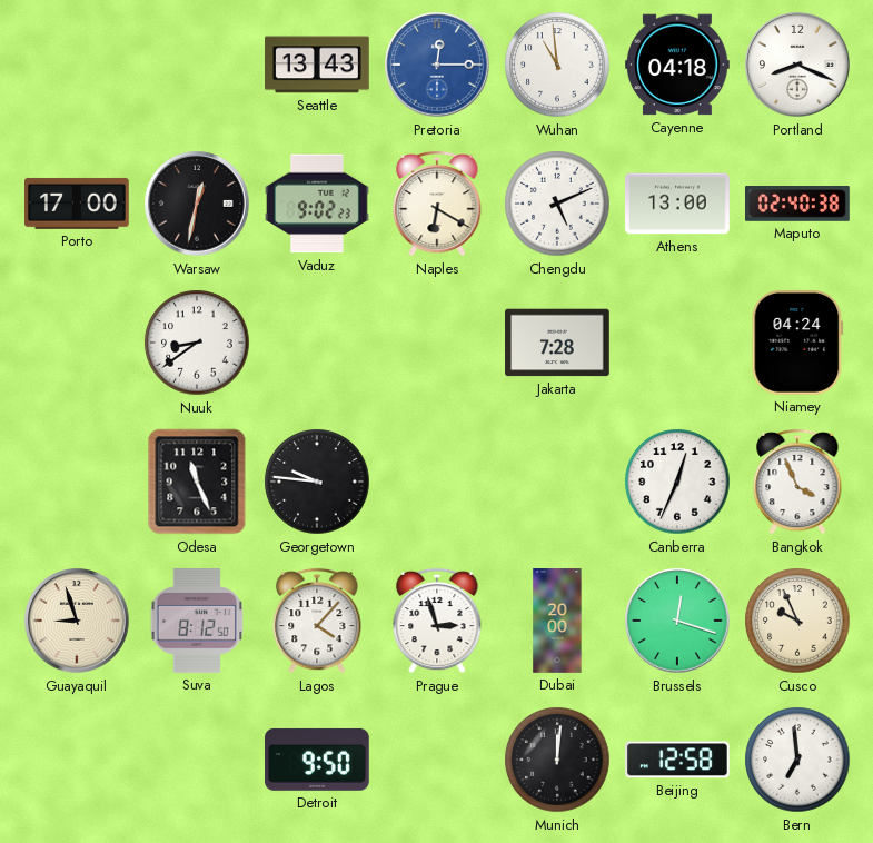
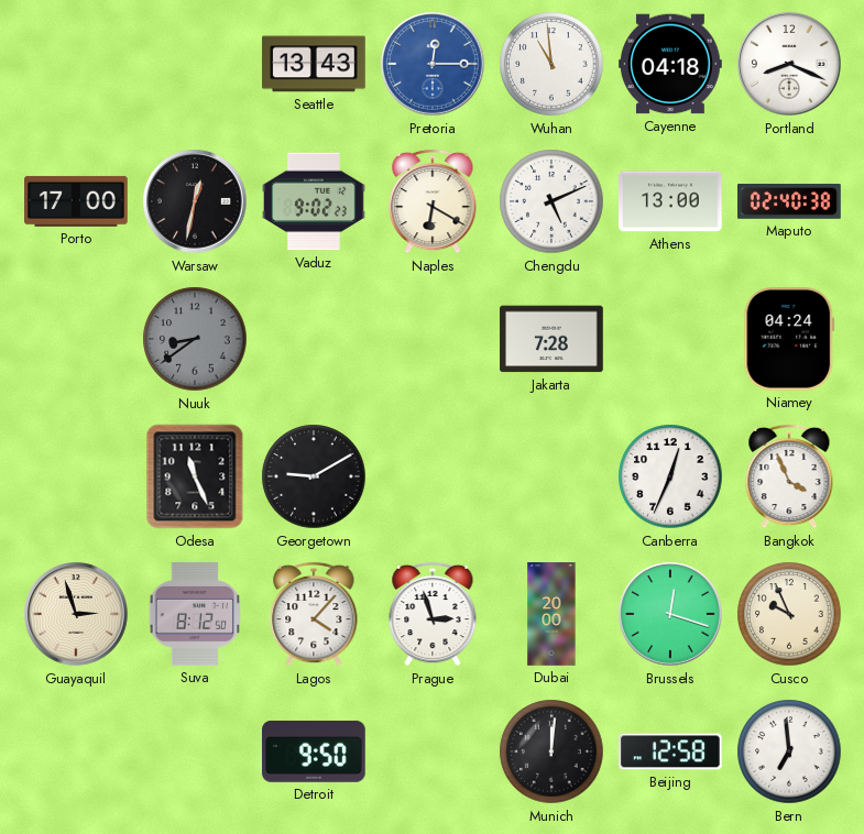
Nuuk dial: white -> grey (195, 339)
Georgetown: 9:46 -> 9:10 (314, 476)
Guayaquil: 8:57 -> 2:57 (76, 614)
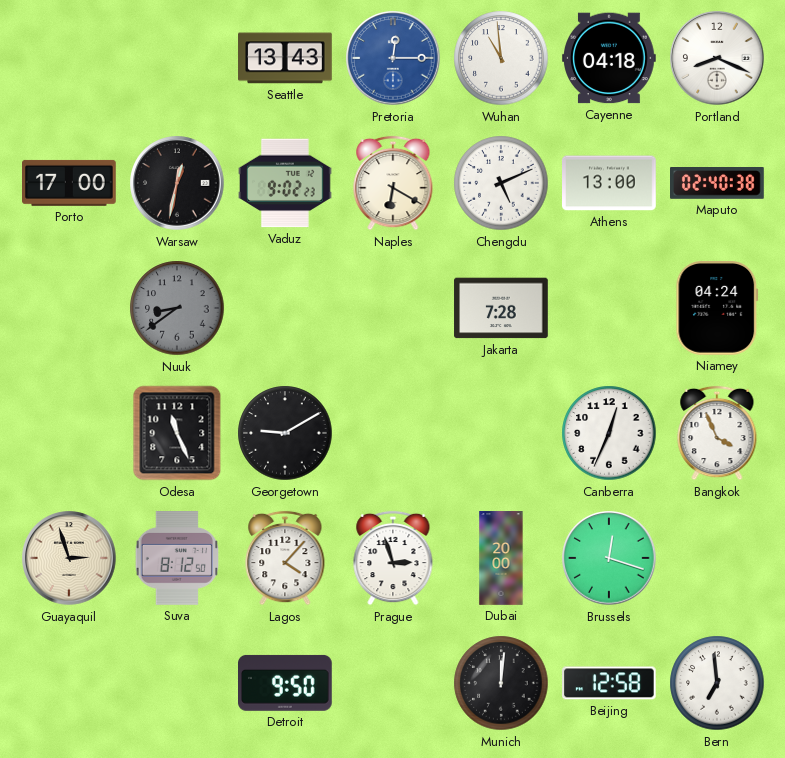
Cusco: 9:56 -> none (789, 614)
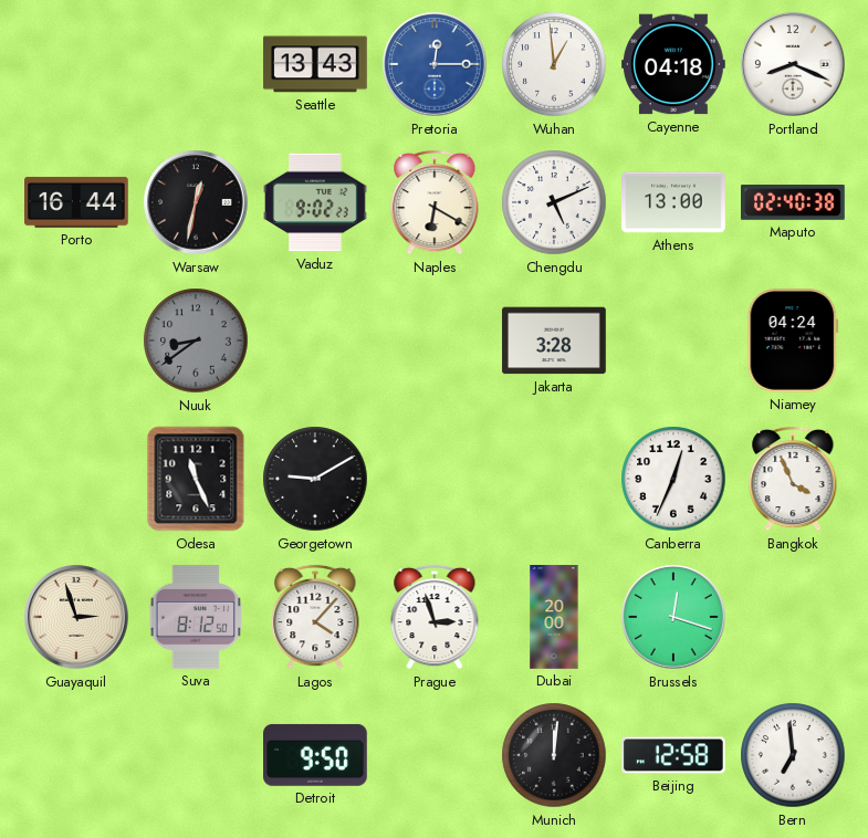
Wuhan: 10:59 -> 12:59 (554, 64)
Porto: 17:00 -> 16:44 (77, 202)
Jakarta: 7:28 -> 3:28 (554, 341)
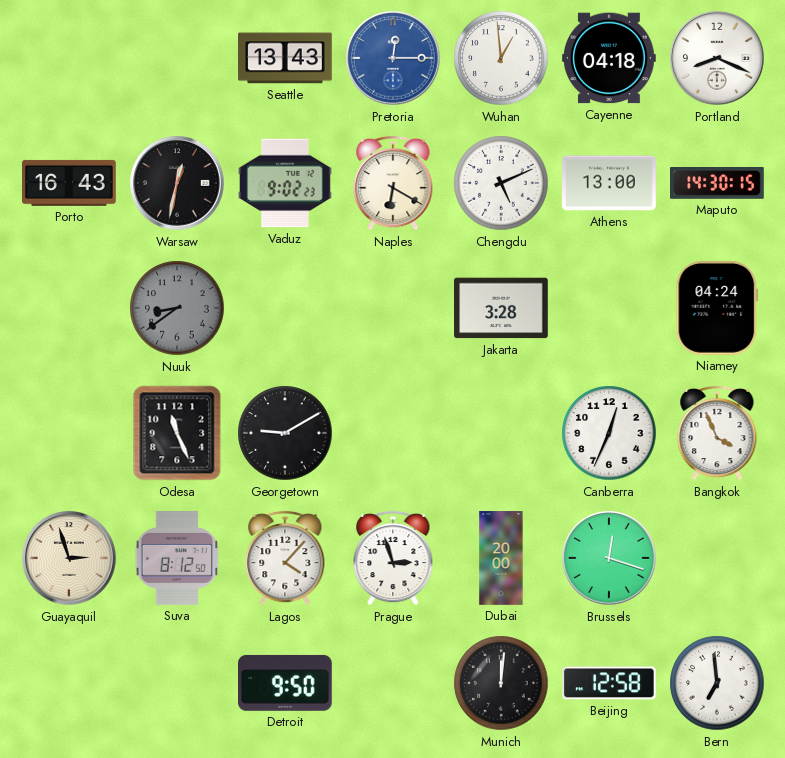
Porto: 16:44 -> 16:43 (70, 183)
Maputo: 02:40 -> 14:30 (718, 183)
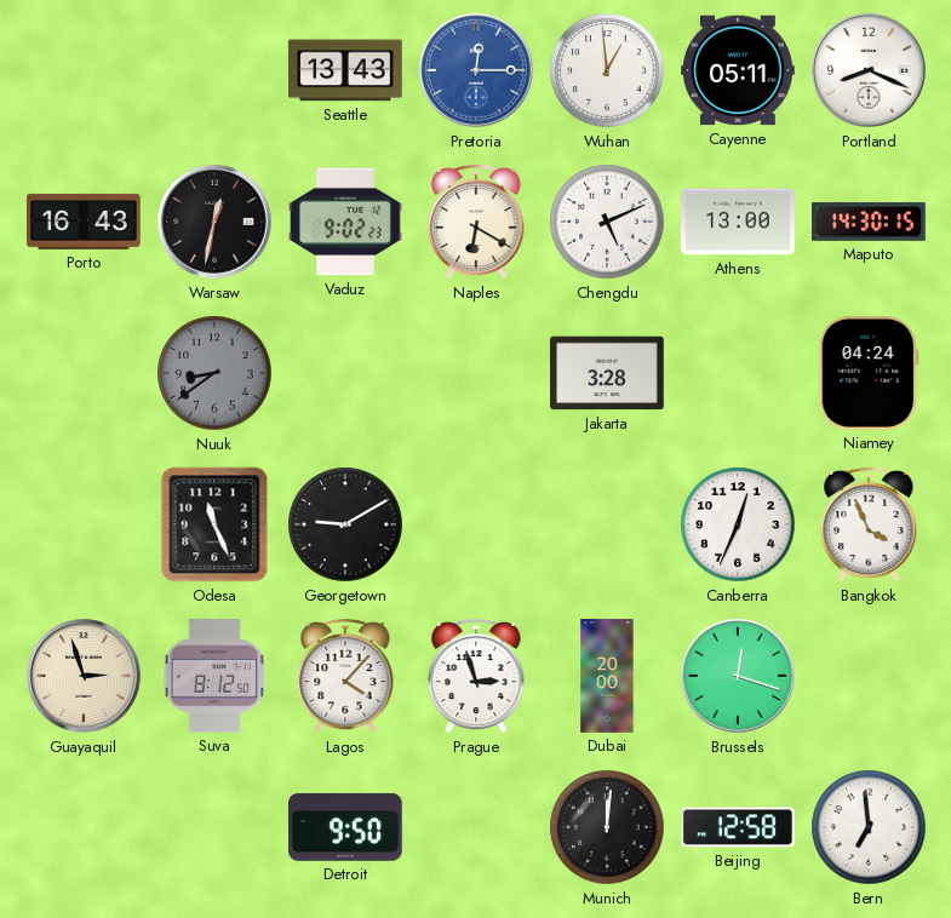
Cayenne: 04:18 -> 05:11 (738, 70)
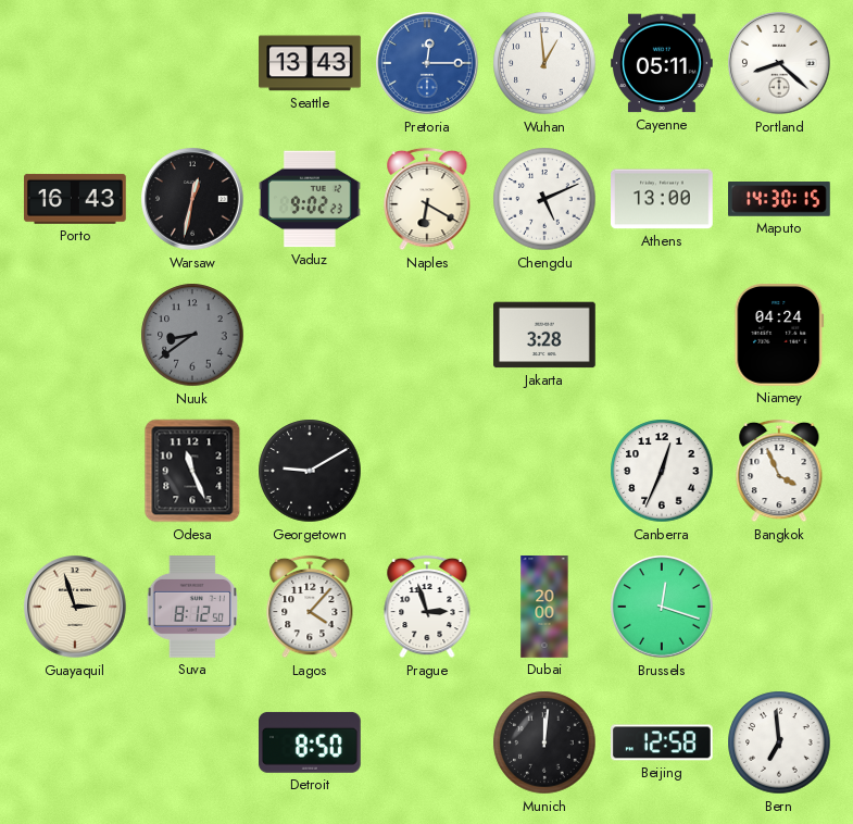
Portland: 8:19 -> 8:22 (779, 63)
Detroit: 9:50 -> 8:50 (311, 742)
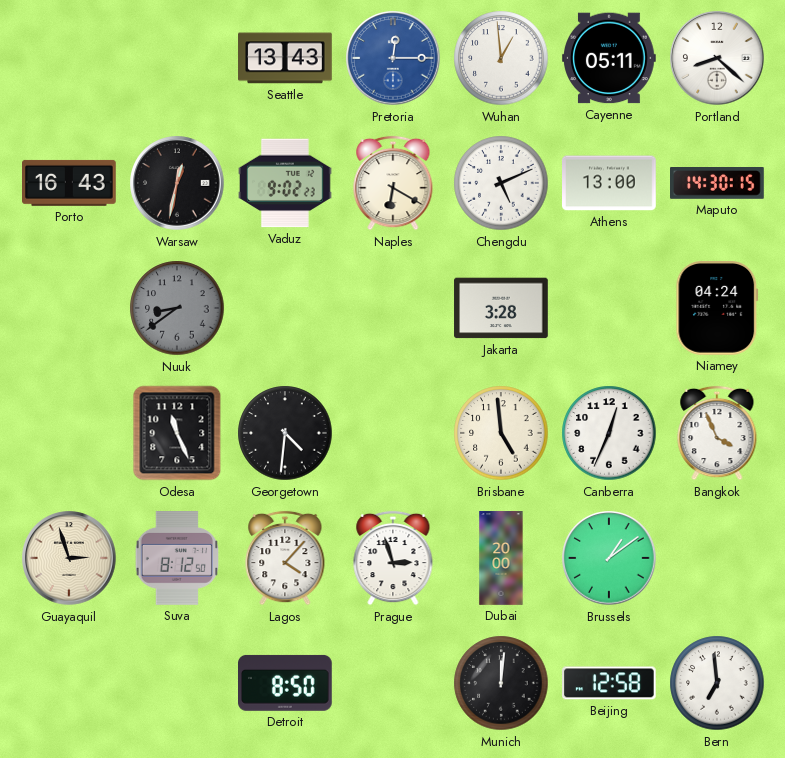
Georgetown: 9:10 -> 4:31 (285, 433)
Brisbane: none -> 4:59 (501, 433)
Brussels: 12:18 -> 1:09 (609, 558)
